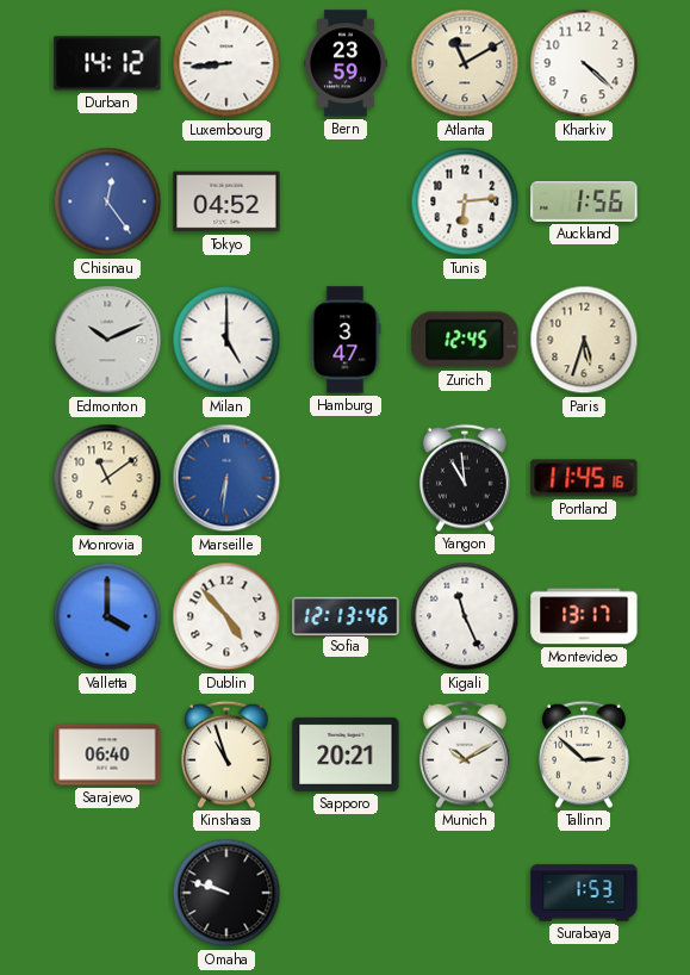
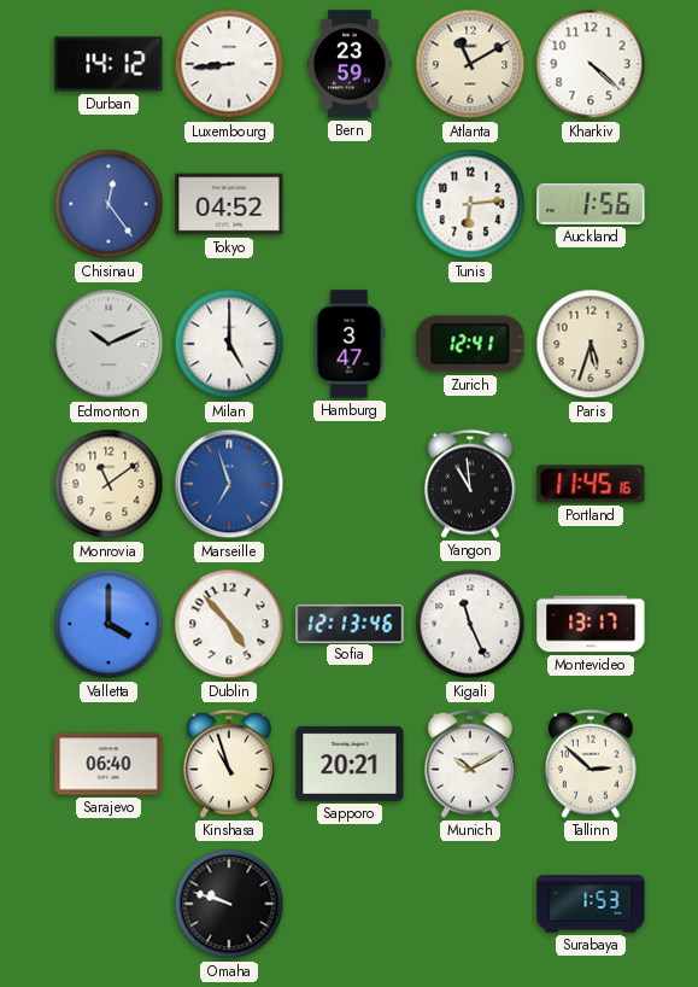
Zurich: 12:45 -> 12:41 (470, 344)
Marseille: 6:31 -> 6:57 (229, 484)
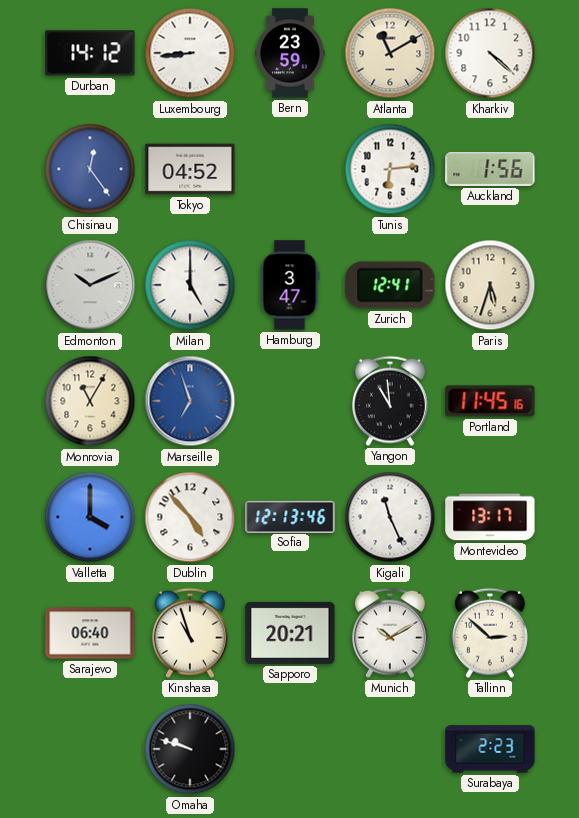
Monrovia: 11:09 -> 11:05 (90, 401)
Surabaya: 1:53 -> 2:23 (490, 749)
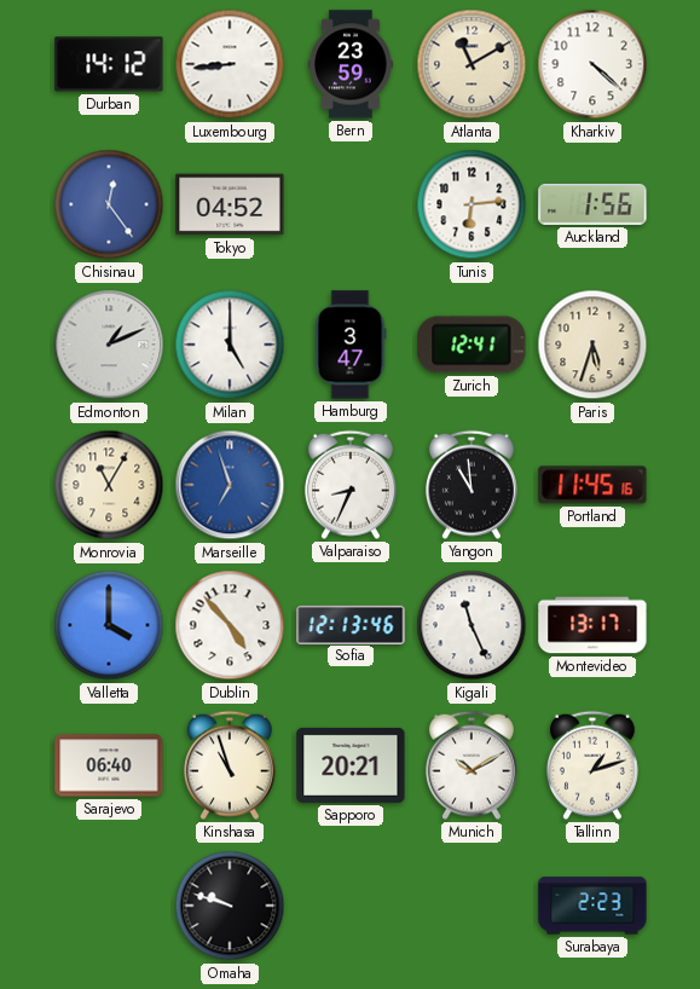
Edmonton: 10:11 -> 1:11 (109, 345)
Valparaiso: none -> 8:34 (351, 485)
Tallinn: 2:52 -> 1:12 (592, 765)
